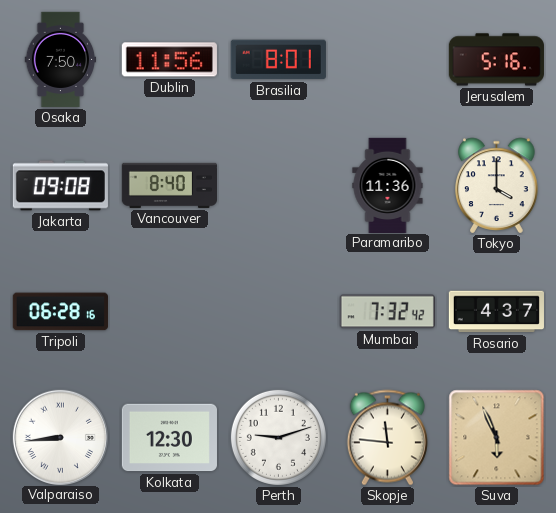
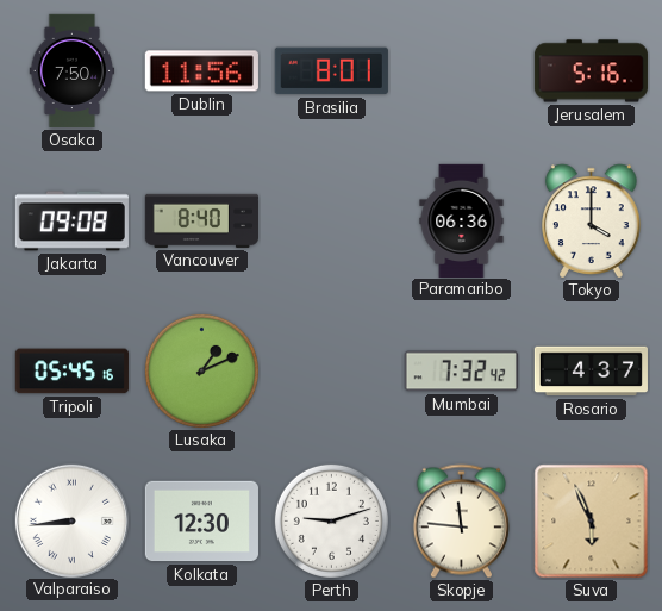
Paramaribo: 11:36 -> 06:36 (462, 220)
Tripoli: 06:28 -> 05:45 (71, 372)
Lusaka: none -> 1:11 (201, 370)
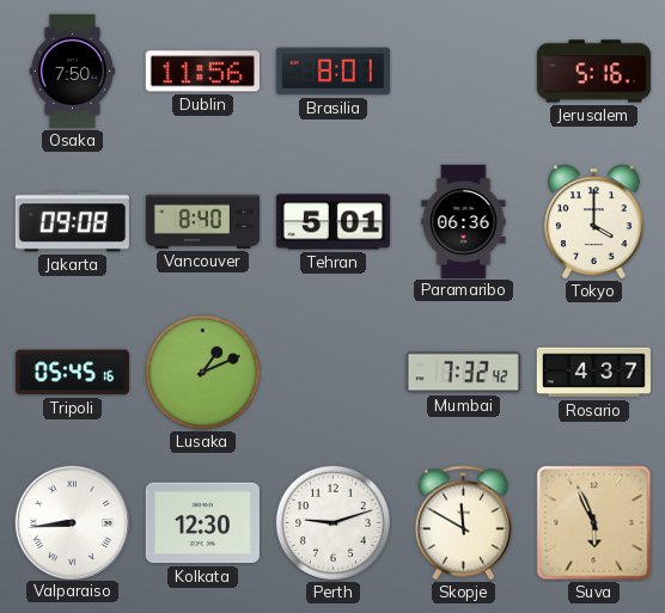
Tehran: none -> 5:01 (332, 222)
Skopje: 11:46 -> 11:50 (463, 523)
